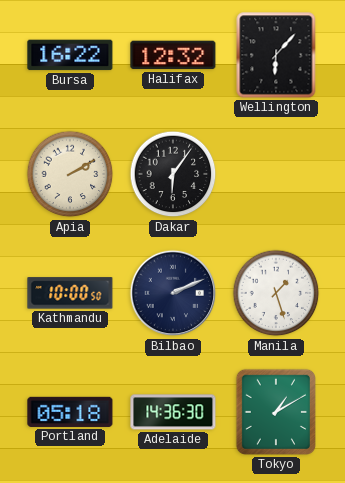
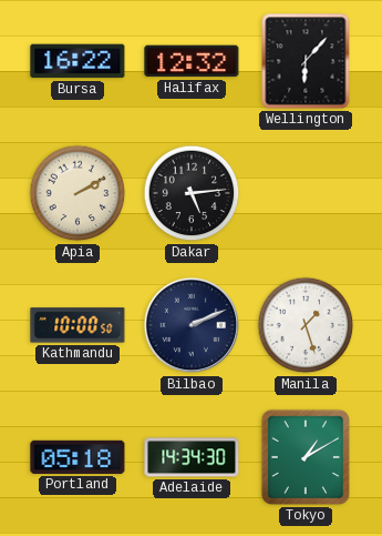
Dakar: 6:06 -> 5:14 (192, 193)
Adelaide: 14:36 -> 14:34 (192, 457)
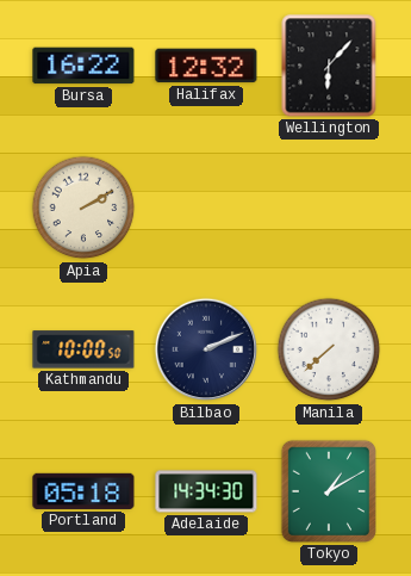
Dakar: 5:14 -> none (192, 193)
Manila: 1:27 -> 7:38 (329, 349)
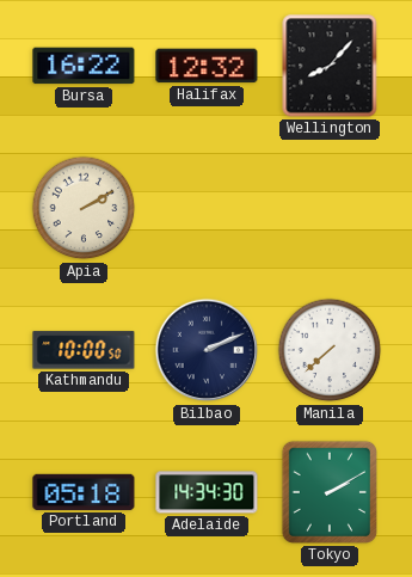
Wellington: 6:07 -> 8:07 (330, 66)
Tokyo: 1:10 -> 2:10 (330, 492)
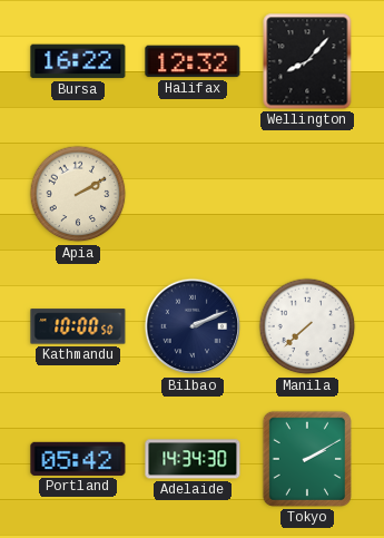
Portland: 05:18 -> 05:42 (78, 459)
